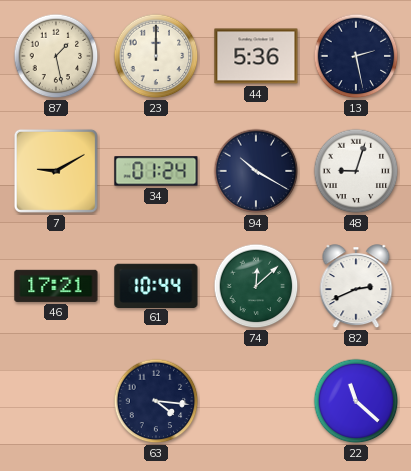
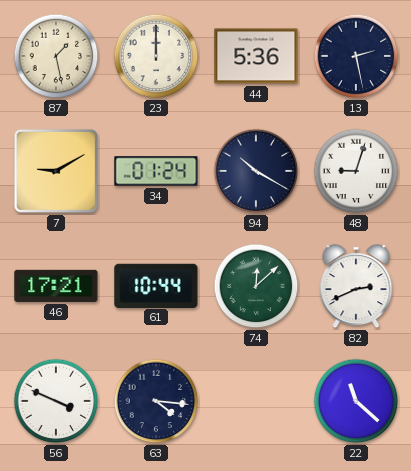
56: none -> 3:49 (56, 401)
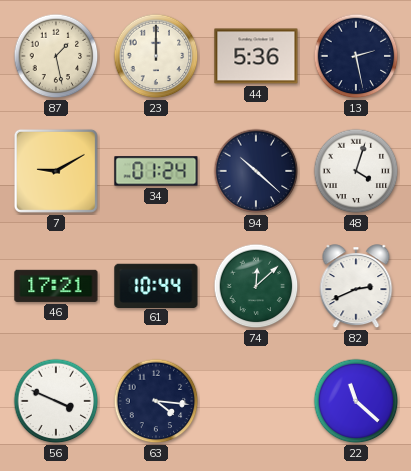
94: 10:20 -> 10:22 (256, 171)
48: 9:03 -> 4:03 (356, 171)
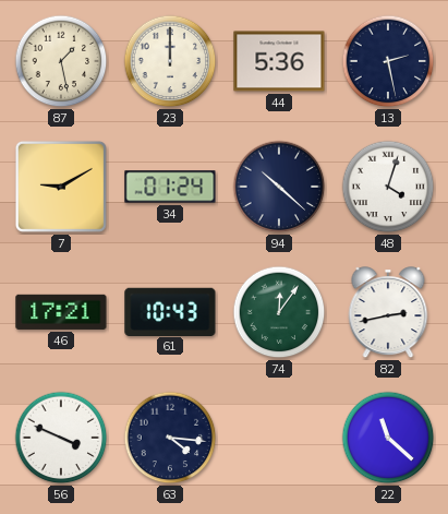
61: 10:44 -> 10:43 (170, 311)
74: 12:08 -> 12:06 (279, 312)
82: 2:41 -> 2:43 (388, 313)
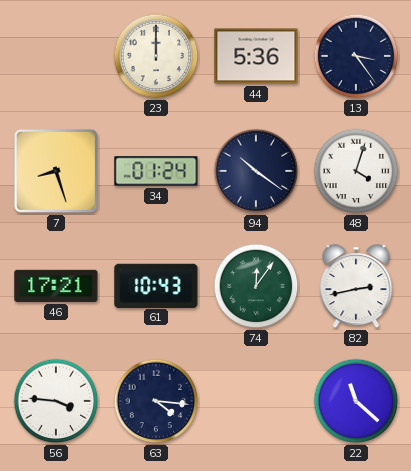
87: 1:28 -> none (61, 61)
13: 2:28 -> 3:24 (356, 56)
7: 9:10 -> 8:27 (56, 171)
94: 10:22 -> 10:21 (256, 171)
56: 3:49 -> 3:46 (56, 401)
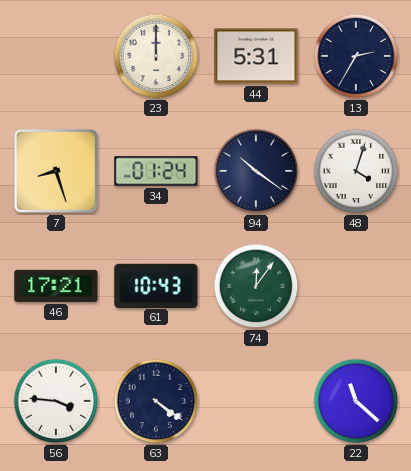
44: 5:36 -> 5:31 (256, 56)
13: 3:24 -> 2:35 (356, 56)
82: 2:43 -> none (356, 287)
63: 4:16 -> 4:21 (156, 401)
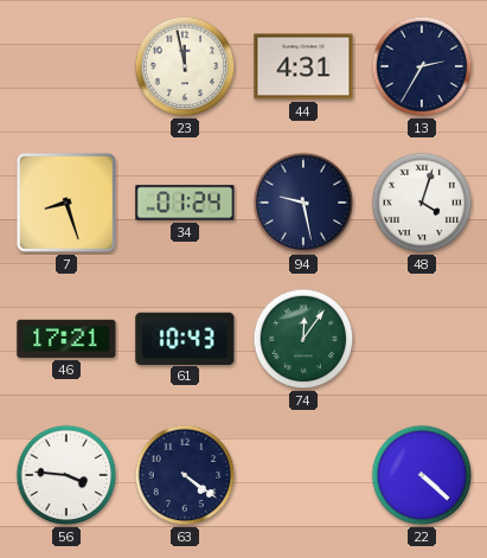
23: 12:00 -> 11:58 (185, 66)
44: 5:31 -> 4:31 (303, 66)
94: 10:21 -> 9:28 (303, 203)
22: 11:22 -> 4:22 (422, 475)
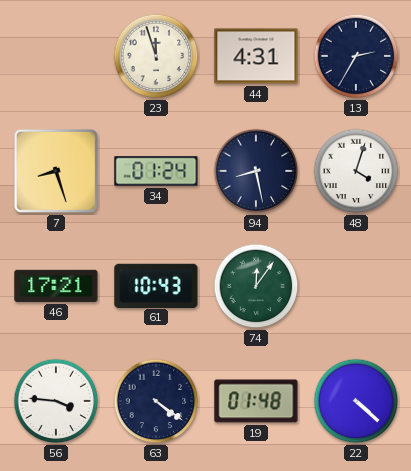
23: 11:58 -> 11:57 (156, 56)
94: 9:28 -> 8:28 (256, 171)
19: none -> 01:48 (256, 401)
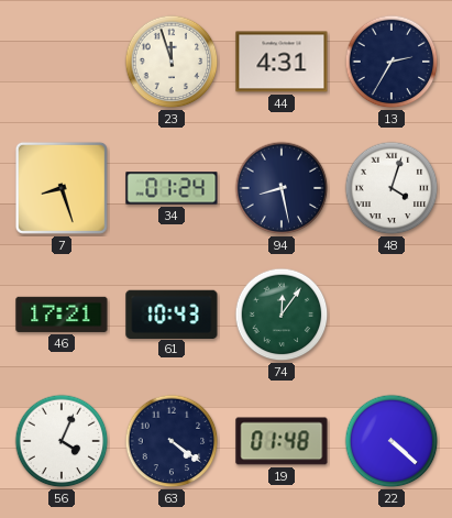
56: 3:46 -> 4:04 (62, 441)
